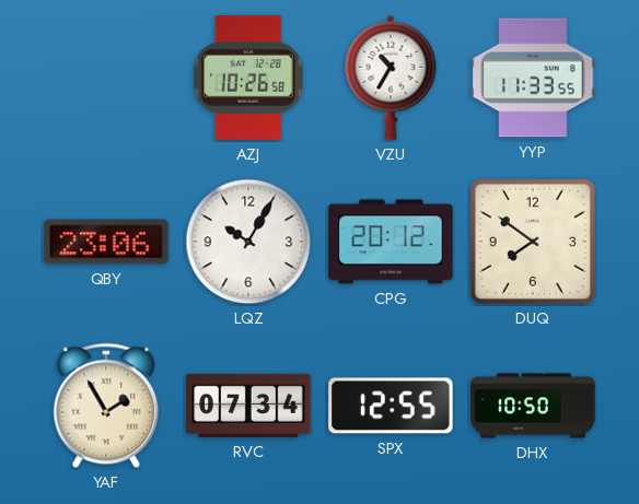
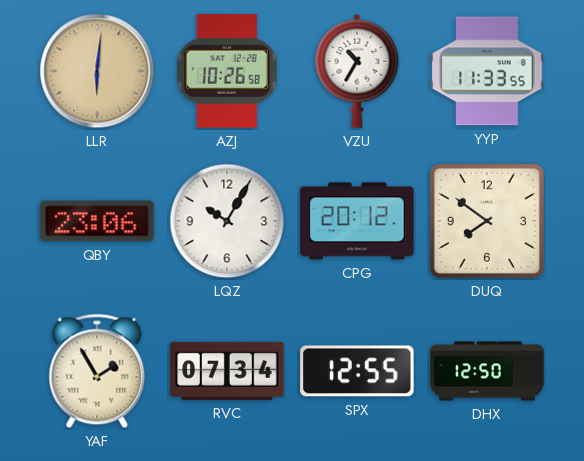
LLR: none -> 6:01 (97, 71)
DHX: 10:50 -> 12:50 (487, 371)
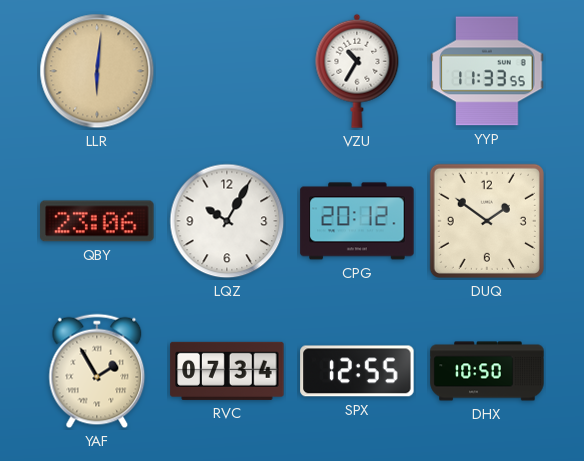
AZJ: 10:26 -> none (227, 71)
DUQ: 7:51 -> 1:51 (487, 221)
DHX: 12:50 -> 10:50 (487, 371)
